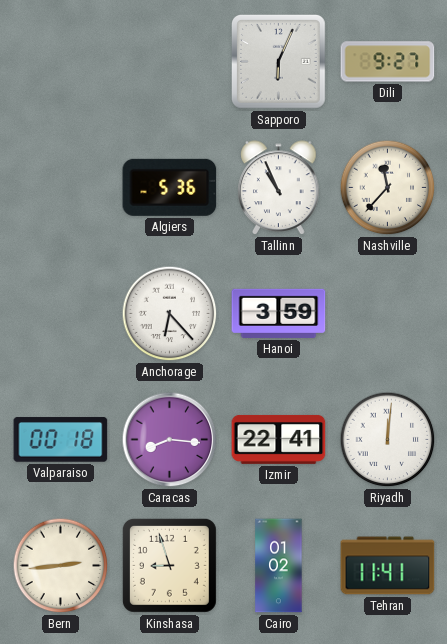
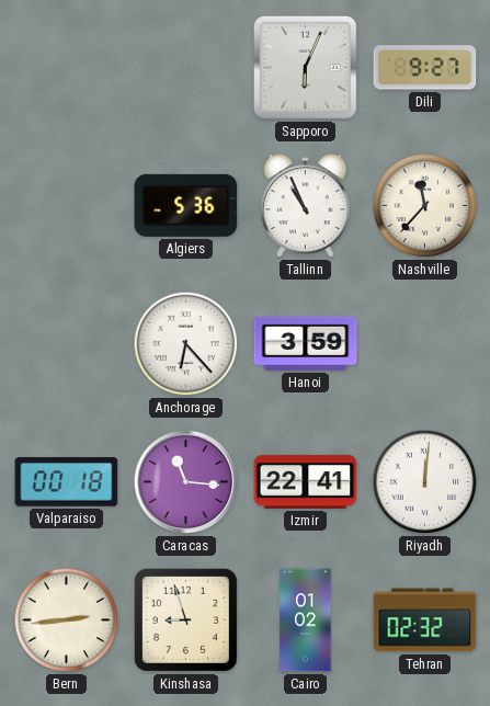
Caracas: 8:16 -> 11:16 (186, 482)
Tehran: 11:41 -> 02:32 (425, 620)
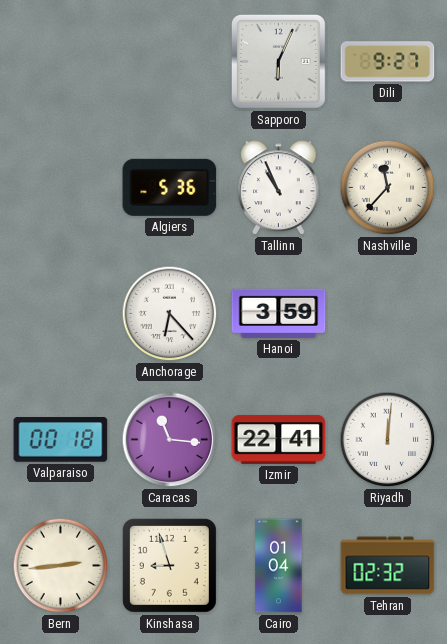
Cairo: 01:02 -> 01:04 (279, 566)
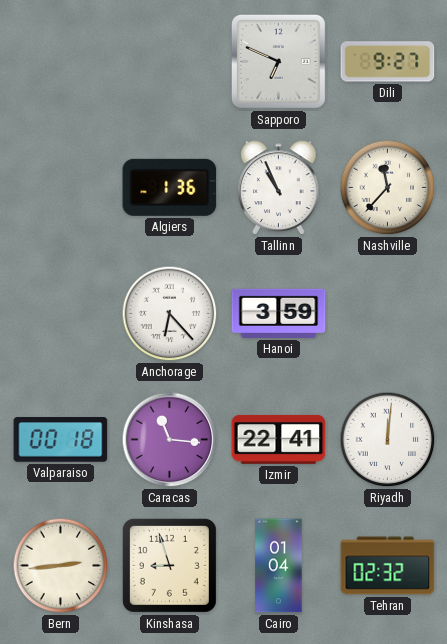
Sapporo: 6:04 -> 6:49 (278, 61)
Algiers: 5:36 -> 1:36 (170, 187)
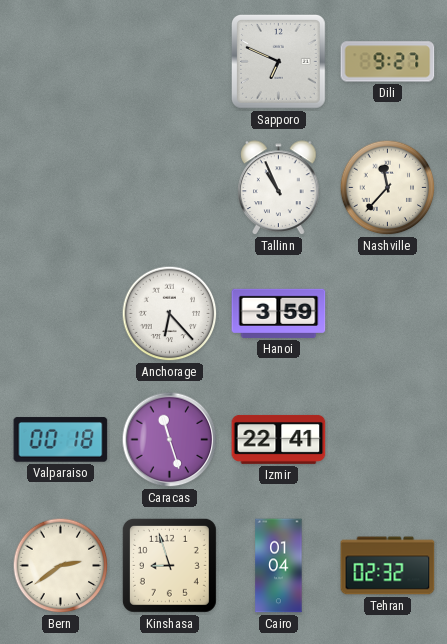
Algiers: 1:36 -> none (170, 187)
Caracas: 11:16 -> 11:27 (170, 440)
Riyadh: 12:01 -> none (388, 440)
Bern: 2:44 -> 2:39 (61, 566)
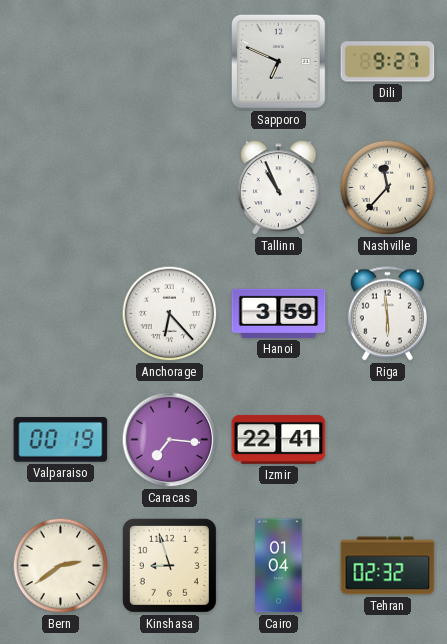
Riga: none -> 5:59 (387, 314)
Valparaiso: 00:18 -> 00:19 (61, 440)
Caracas: 11:27 -> 7:16 (170, 440)
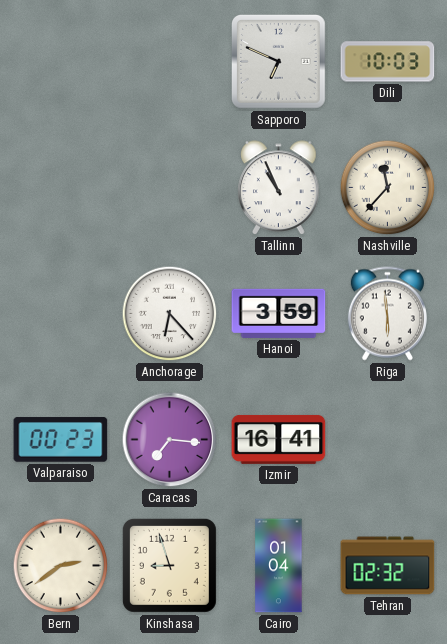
Dili: 9:27 -> 10:03 (388, 62)
Valparaiso: 00:19 -> 00:23 (61, 440)
Izmir: 22:41 -> 16:41 (279, 439)
